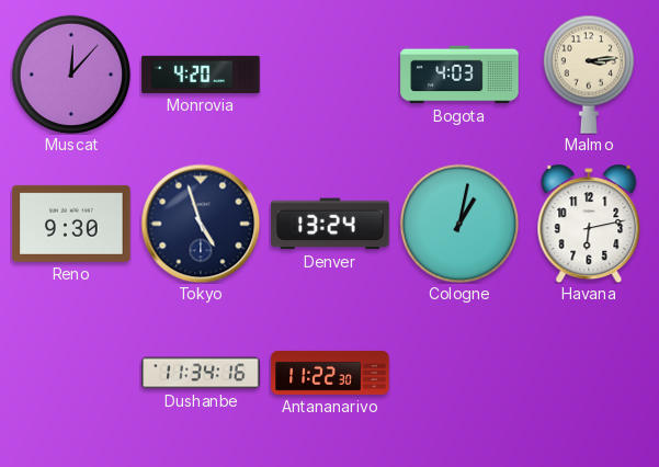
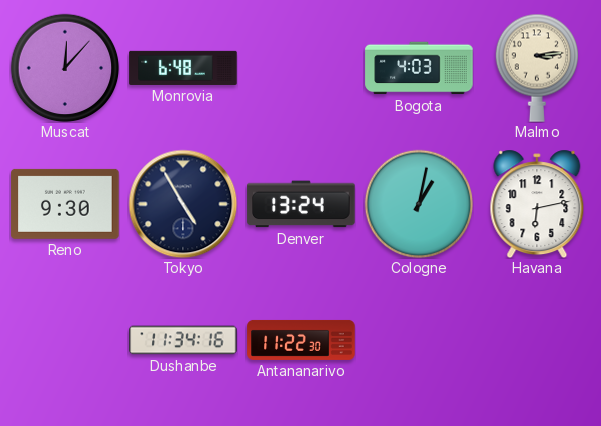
Monrovia: 4:20 -> 6:48 (183, 68)
Tokyo: 4:57 -> 4:55 (183, 204)
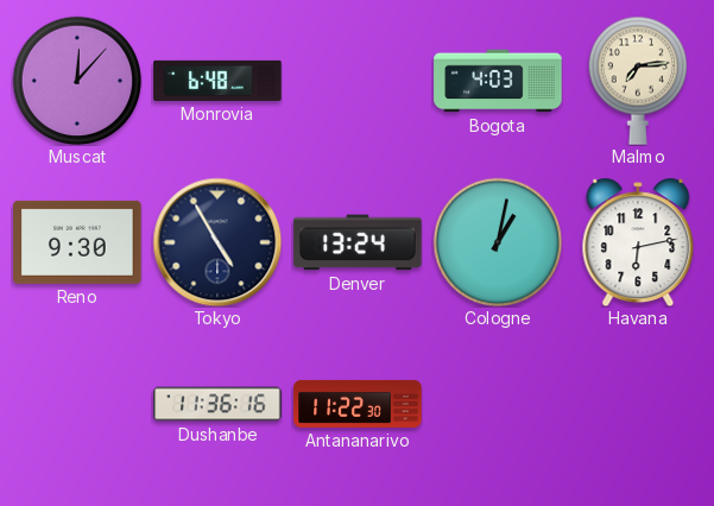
Malmo: 3:14 -> 7:14 (637, 81)
Dushanbe: 11:34 -> 11:36 (217, 404)
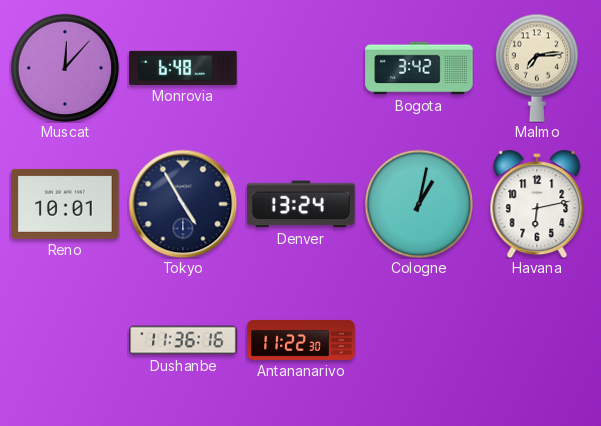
Bogota: 4:03 -> 3:42 (419, 68)
Reno: 9:30 -> 10:01 (65, 204)
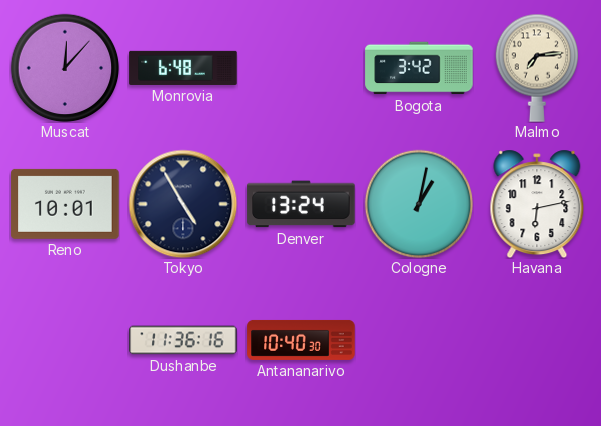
Antananarivo: 11:22 -> 10:40 (301, 340)
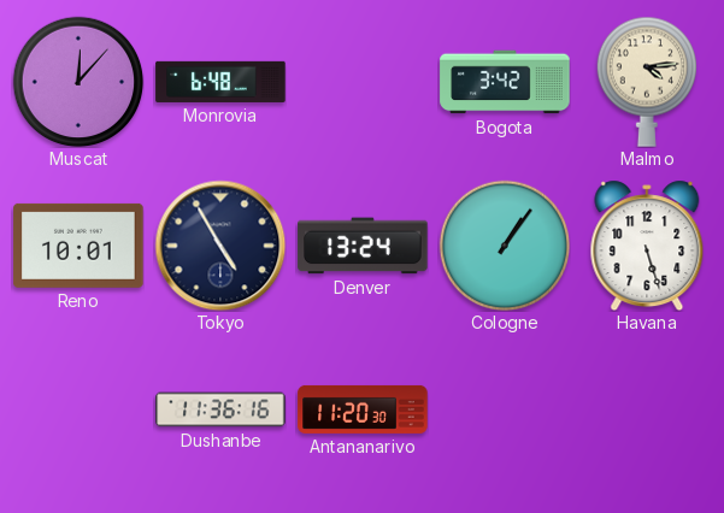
Malmo: 7:14 -> 4:14 (646, 82)
Cologne: 1:02 -> 1:06 (505, 246)
Havana: 6:13 -> 5:27 (647, 246)
Antananarivo: 10:40 -> 11:20 (363, 409)
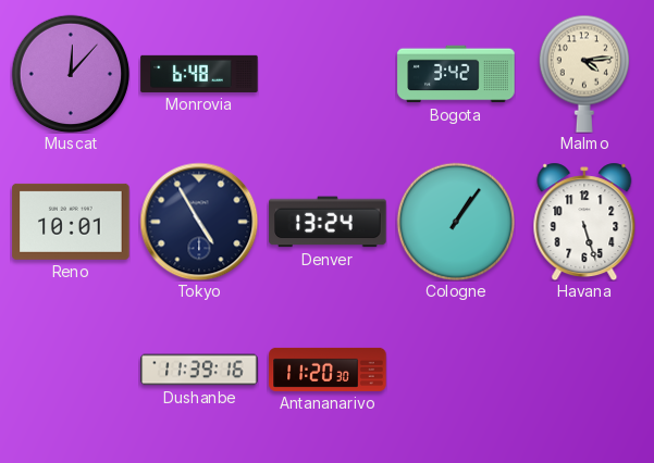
Dushanbe: 11:36 -> 11:39 (199, 370)
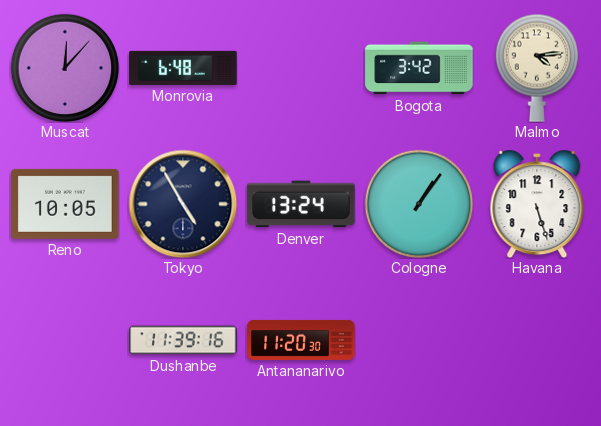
Reno: 10:01 -> 10:05 (65, 204)
